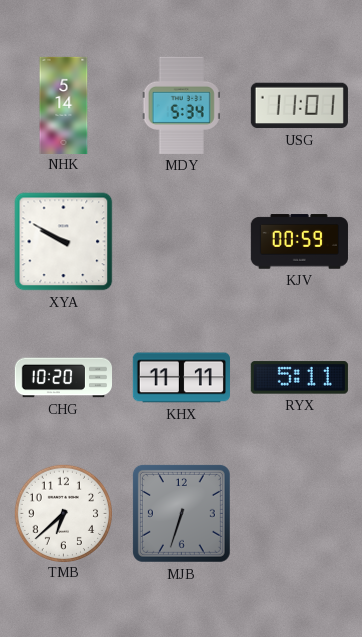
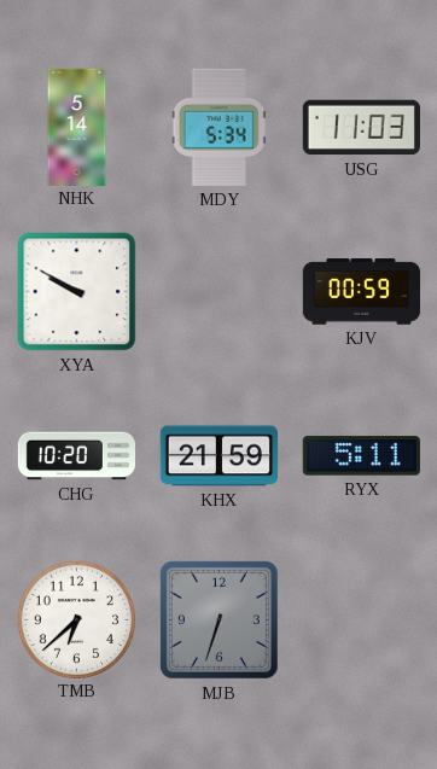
USG: 11:01 -> 11:03 (361, 128)
KHX: 11:11 -> 21:59 (218, 456)
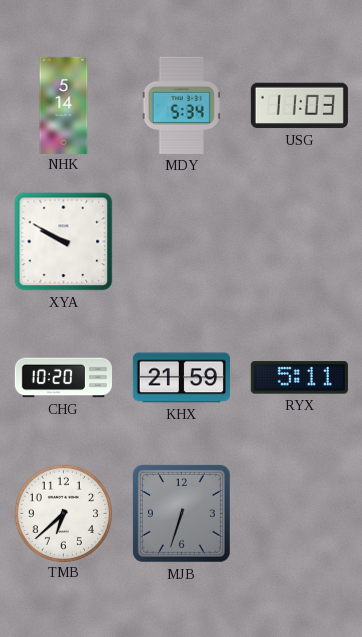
KJV: 00:59 -> none (361, 292)
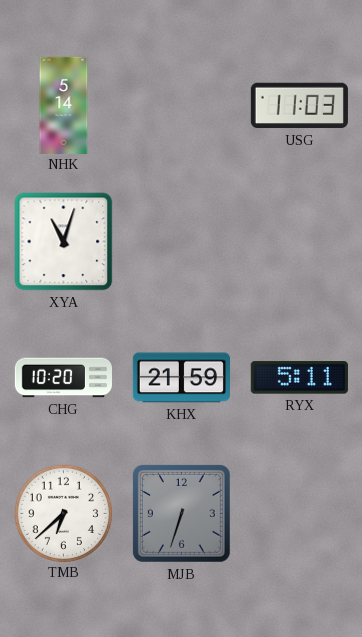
MDY: 5:34 -> none (181, 105)
XYA: 9:50 -> 11:03 (64, 242)
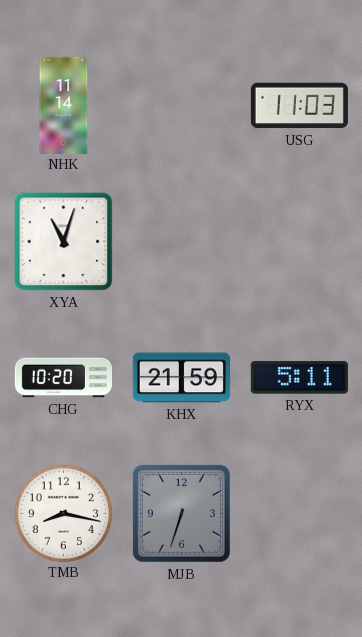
NHK: 5:14 -> 11:14 (64, 105)
TMB: 6:38 -> 8:17 (63, 513)
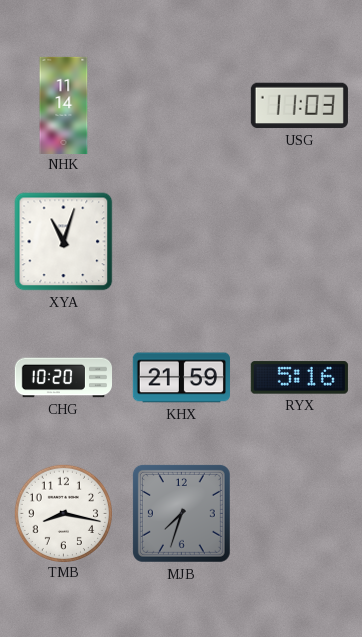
RYX: 5:11 -> 5:16 (299, 378)
MJB: 6:33 -> 7:33 (181, 513)
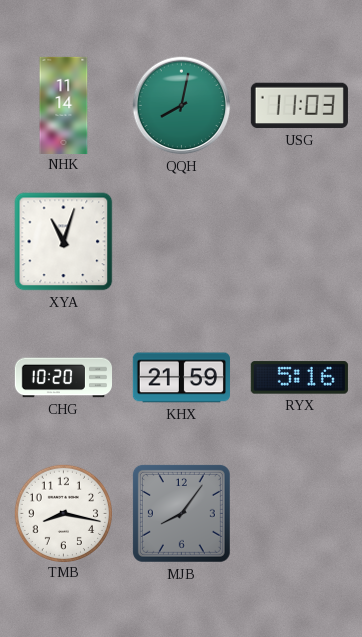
QQH: none -> 8:02 (182, 106)
MJB: 7:33 -> 8:06 (181, 513)
